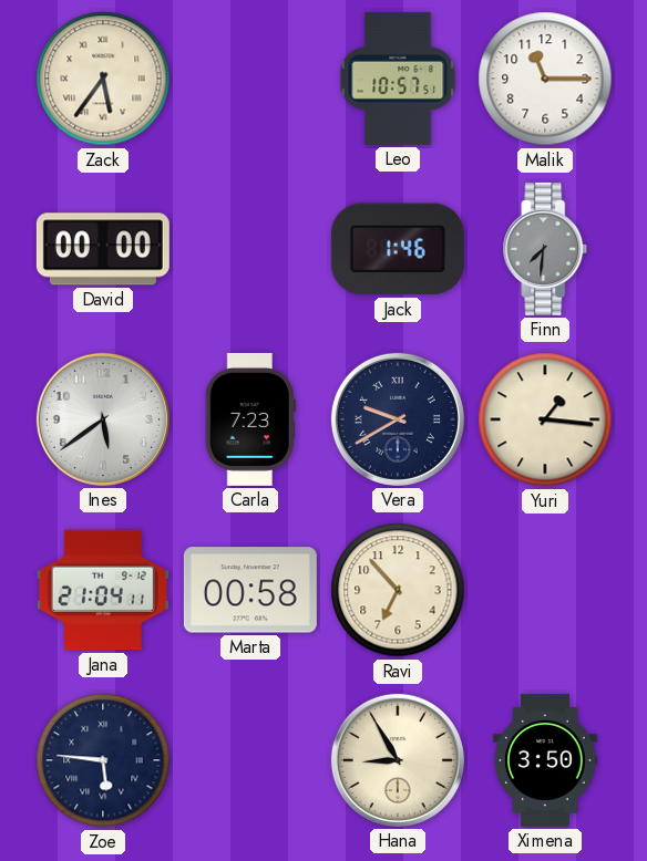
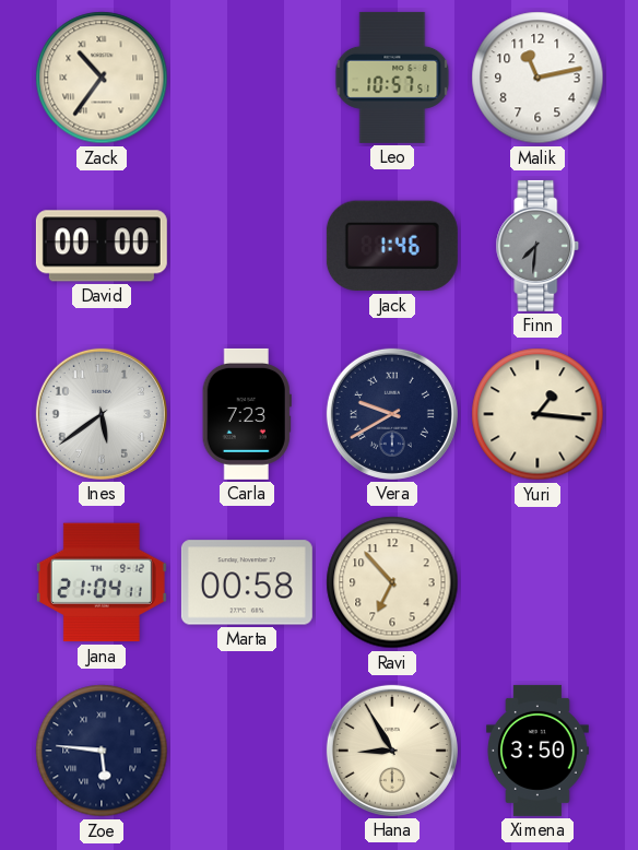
Zack: 5:36 -> 10:36 (102, 78)
Malik: 11:15 -> 11:13 (537, 78)
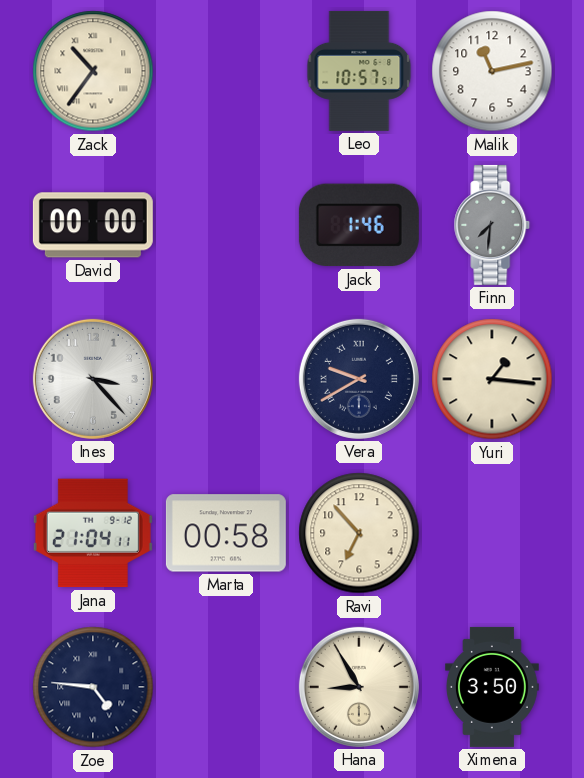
Ines: 5:39 -> 3:23 (93, 379)
Carla: 7:23 -> none (247, 414)
Zoe: 5:46 -> 4:46 (93, 687)
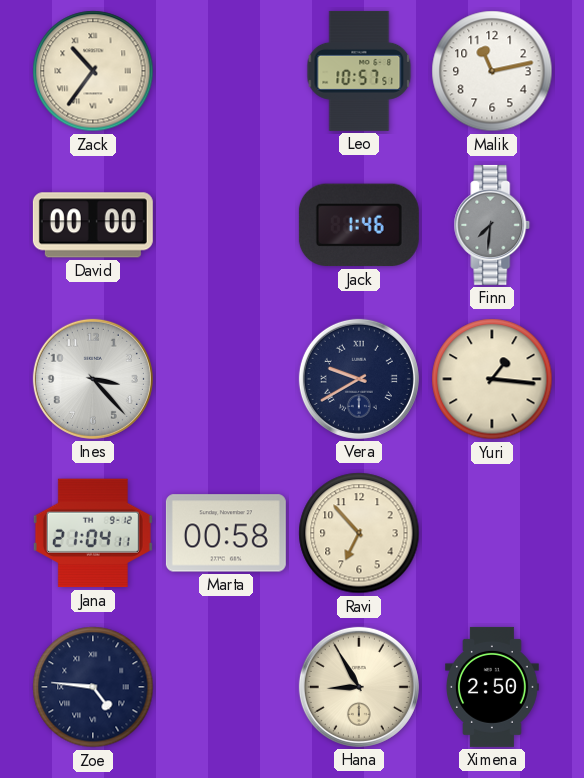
Ximena: 3:50 -> 2:50 (493, 687)
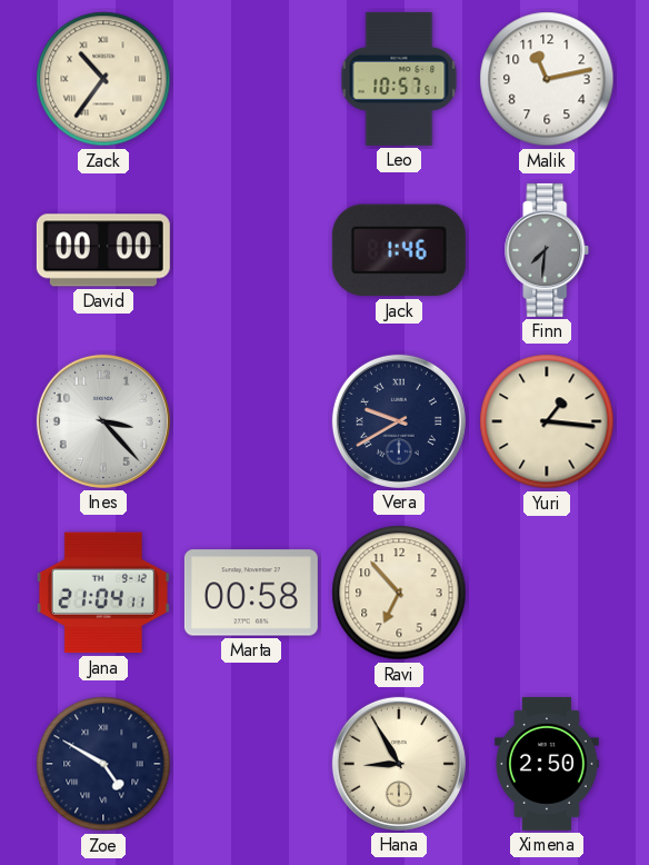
Zoe: 4:46 -> 4:50 (103, 764)
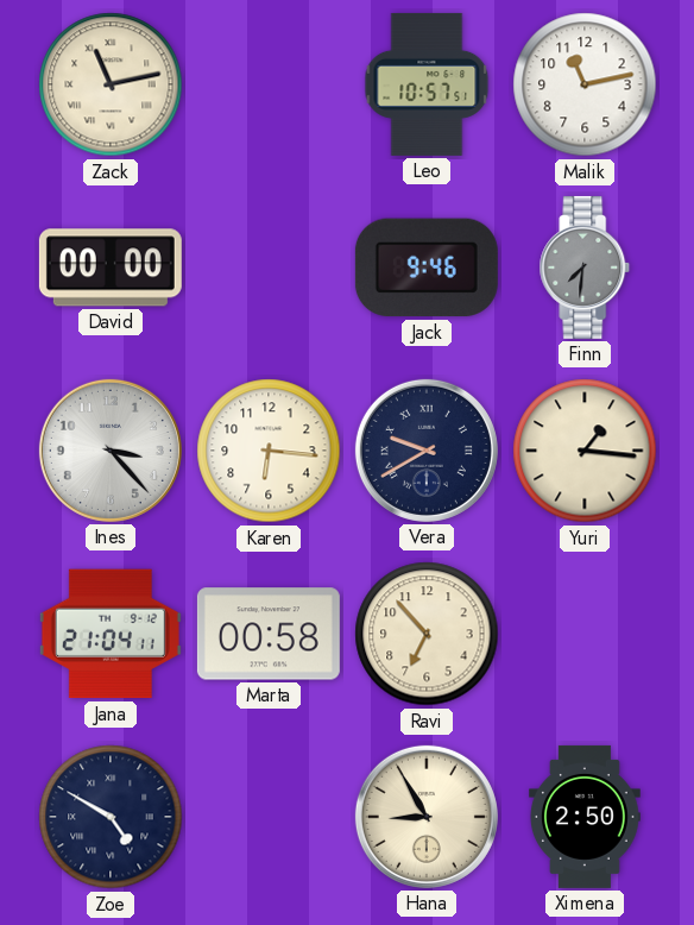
Zack: 10:36 -> 11:13 (111, 84)
Jack: 1:46 -> 9:46 (427, 268)
Karen: none -> 6:16 (269, 451)
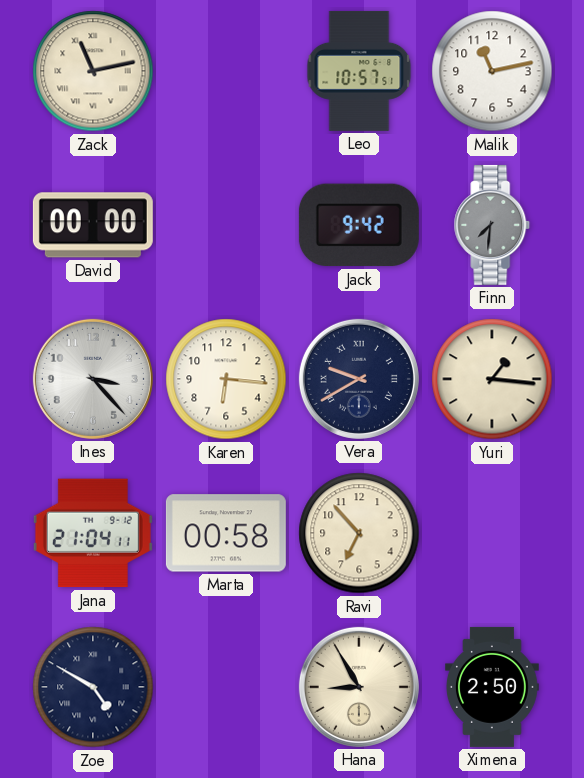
Jack: 9:46 -> 9:42 (359, 225)
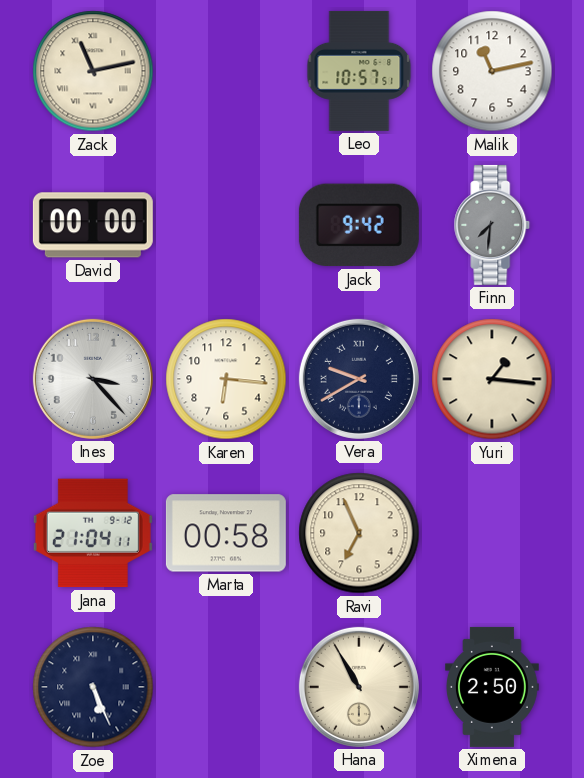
Ravi: 6:53 -> 6:56 (359, 533)
Zoe: 4:50 -> 5:26 (93, 687)
Hana: 8:55 -> 10:55 (359, 687)
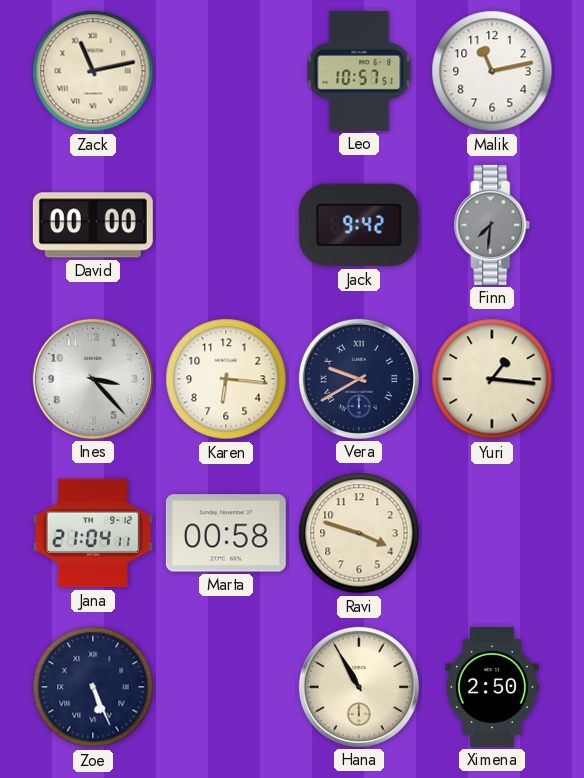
Ravi: 6:56 -> 3:48 (359, 533)
